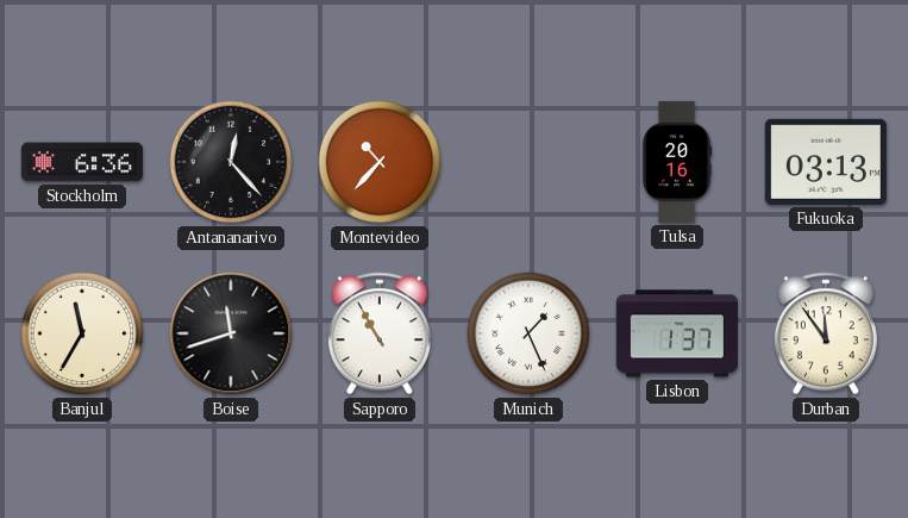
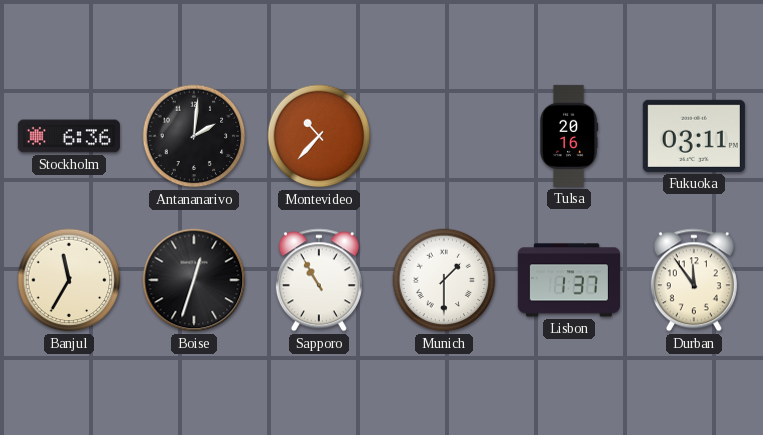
Antananarivo: 12:23 -> 2:01 (194, 136)
Fukuoka: 03:13 -> 03:11 (694, 136)
Boise: 11:42 -> 12:33 (194, 280)
Munich: 1:26 -> 1:30 (444, 280)
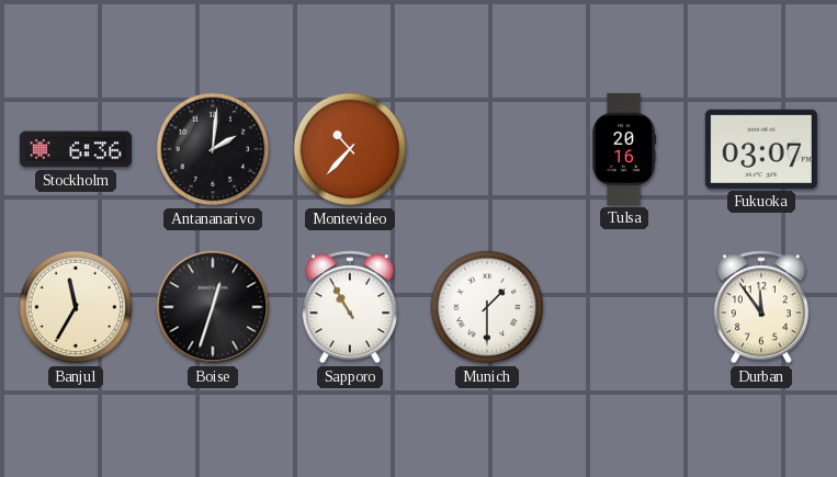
Fukuoka: 03:11 -> 03:07 (761, 149)
Lisbon: 1:37 -> none (569, 280)
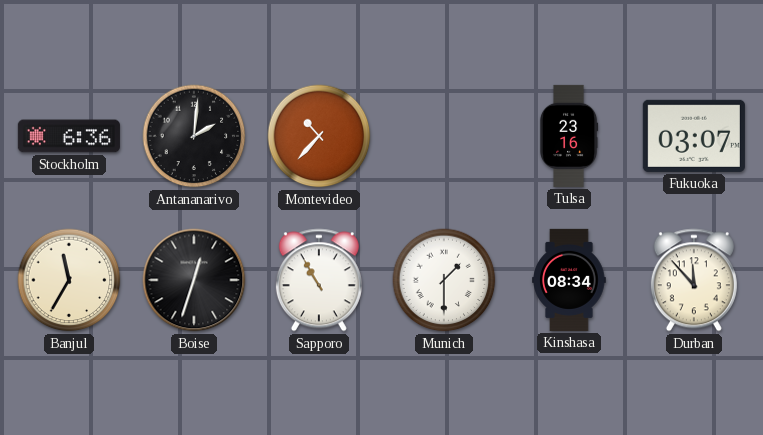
Tulsa: 20:16 -> 23:16 (569, 136)
Kinshasa: none -> 08:34 (569, 280)
Durban: 11:54 -> 11:53 (694, 280)
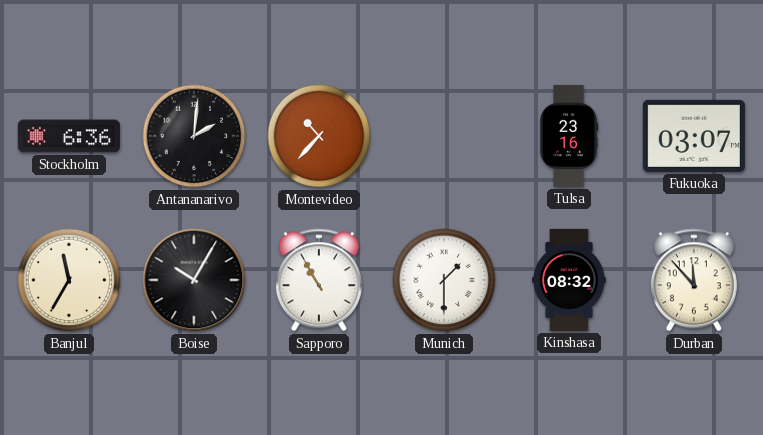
Boise: 12:33 -> 10:05 (194, 280)
Kinshasa: 08:34 -> 08:32 (569, 280)
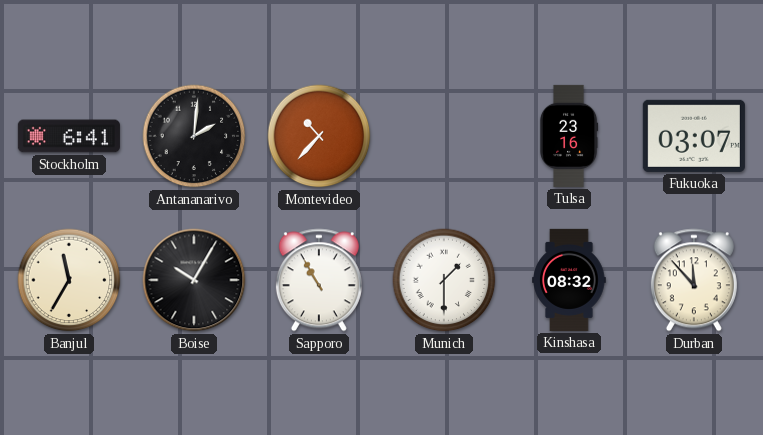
Stockholm: 6:36 -> 6:41 (69, 136)
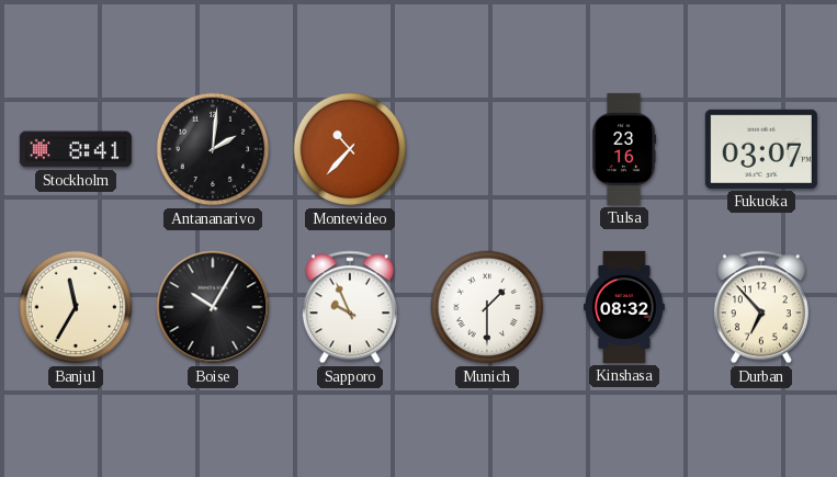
Stockholm: 6:41 -> 8:41 (76, 149)
Sapporo: 10:55 -> 9:56 (350, 307)
Durban: 11:53 -> 6:53 (761, 307)
